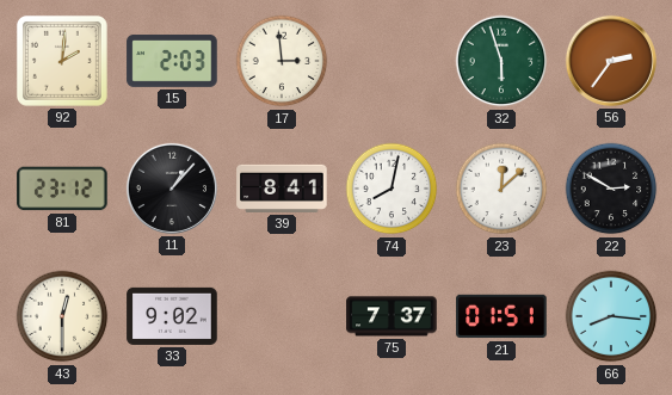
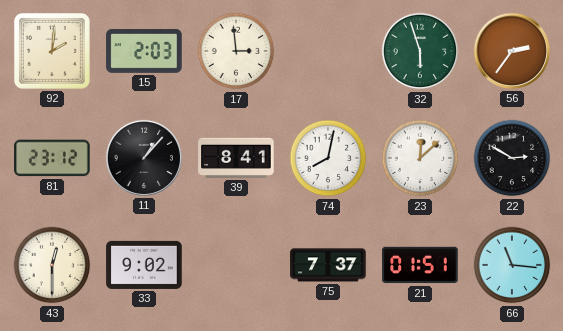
66: 8:16 -> 11:16 (512, 265)
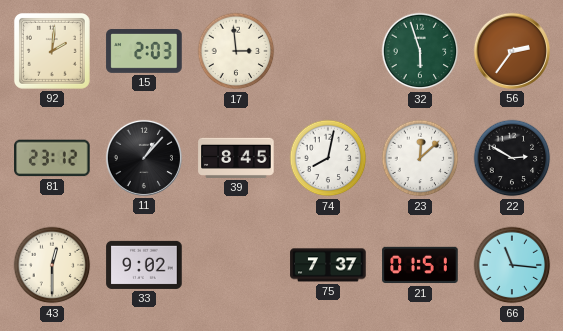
39: 8:41 -> 8:45 (236, 158)
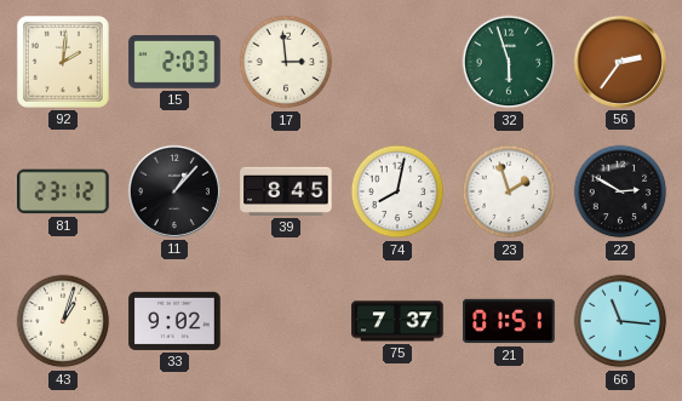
23: 12:08 -> 1:57 (509, 191)
43: 12:30 -> 1:03 (63, 321)
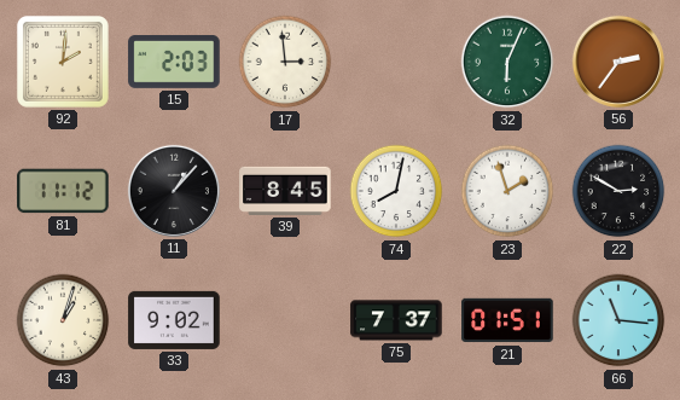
32: 5:57 -> 6:04 (507, 62)
81: 23:12 -> 11:12 (63, 191)
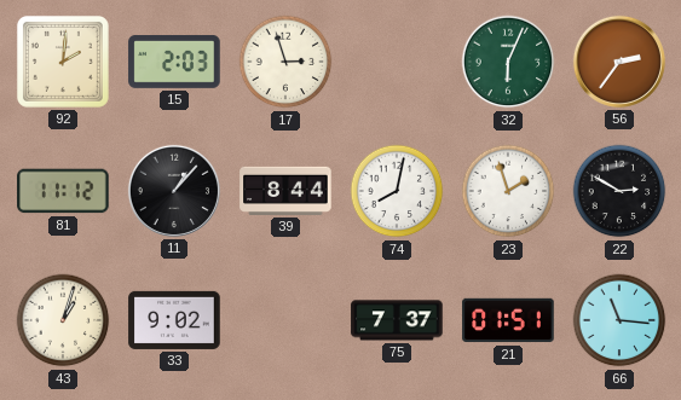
17: 2:59 -> 2:57 (285, 62)
39: 8:45 -> 8:44 (285, 191)
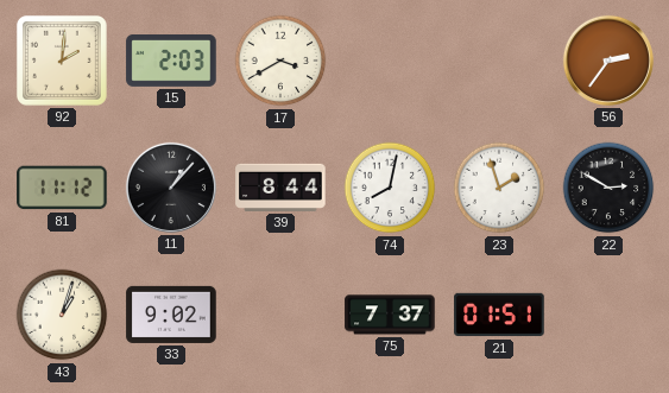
17: 2:57 -> 3:40 (280, 61)
32: 6:04 -> none (508, 62)
66: 11:16 -> none (619, 320)
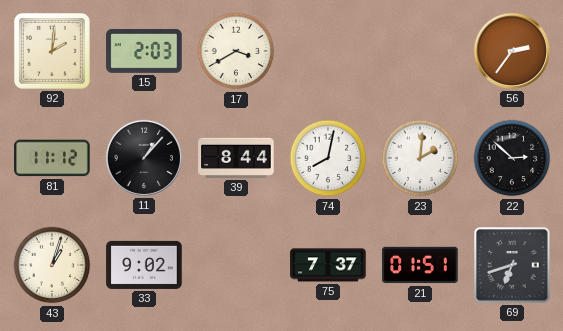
23: 1:57 -> 2:01 (420, 158)
22: 2:50 -> 2:52 (512, 158)
69: none -> 6:42 (512, 265)
